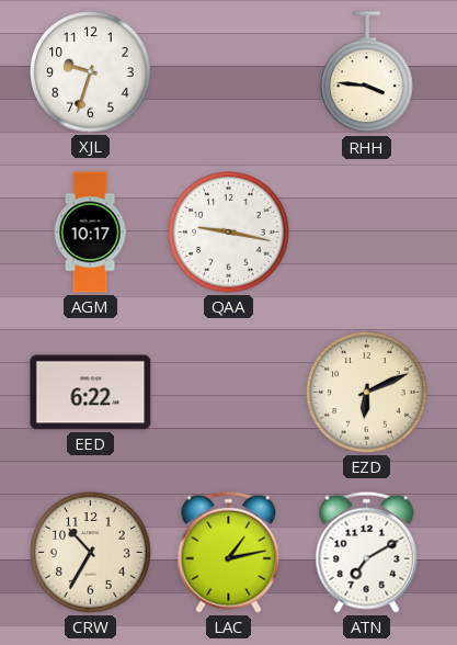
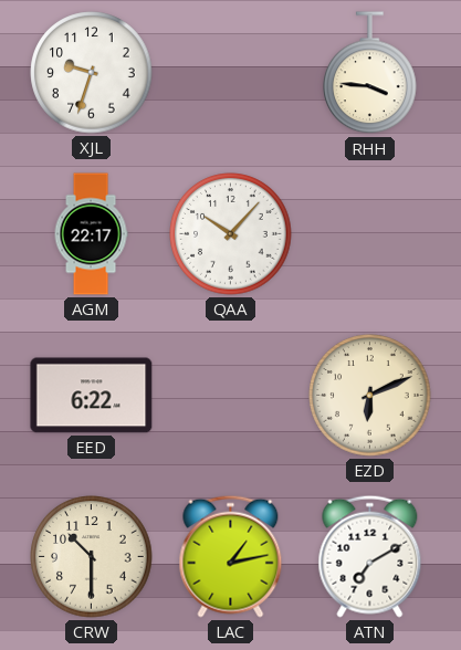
AGM: 10:17 -> 22:17 (91, 234)
QAA: 9:17 -> 10:07 (231, 234)
CRW: 10:35 -> 10:30 (92, 557)
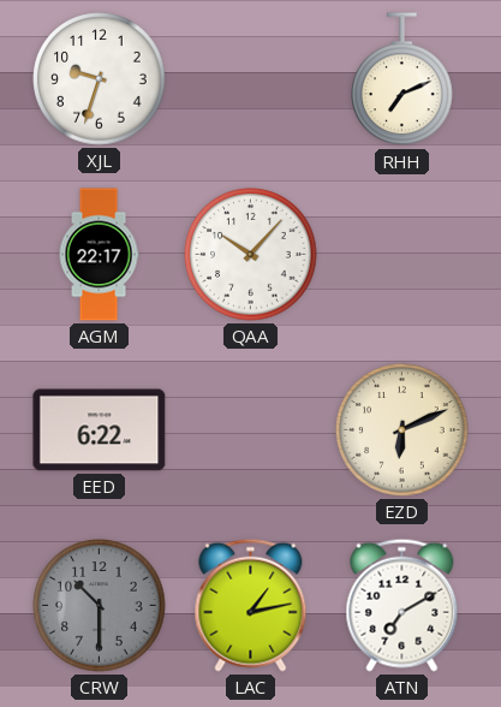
RHH: 3:46 -> 7:11 (402, 79)
CRW dial: cream -> grey (100, 606)
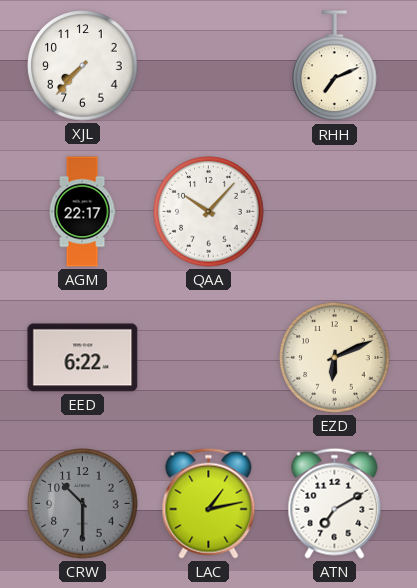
XJL: 9:33 -> 7:37 (83, 66)
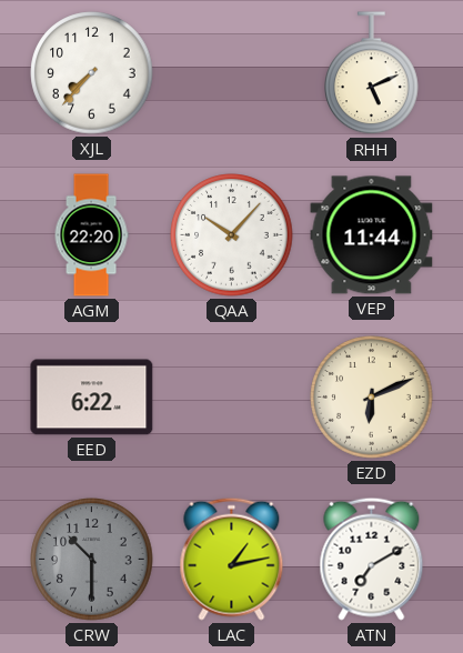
RHH: 7:11 -> 5:11 (372, 73)
AGM: 22:17 -> 22:20 (91, 235)
VEP: none -> 11:44 (372, 235)
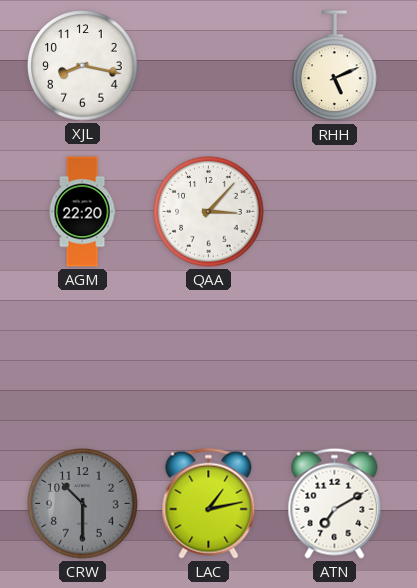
XJL: 7:37 -> 8:17 (83, 66)
QAA: 10:07 -> 3:07 (209, 212)
VEP: 11:44 -> none (372, 235)
EED: 6:22 -> none (92, 398)
EZD: 6:11 -> none (372, 398)
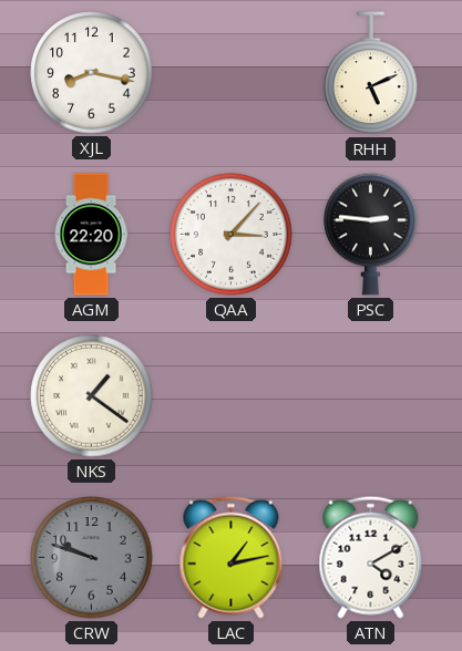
PSC: none -> 2:46 (371, 234)
NKS: none -> 1:21 (92, 396)
CRW: 10:30 -> 9:48 (92, 558)
ATN: 7:10 -> 4:10 (371, 557)
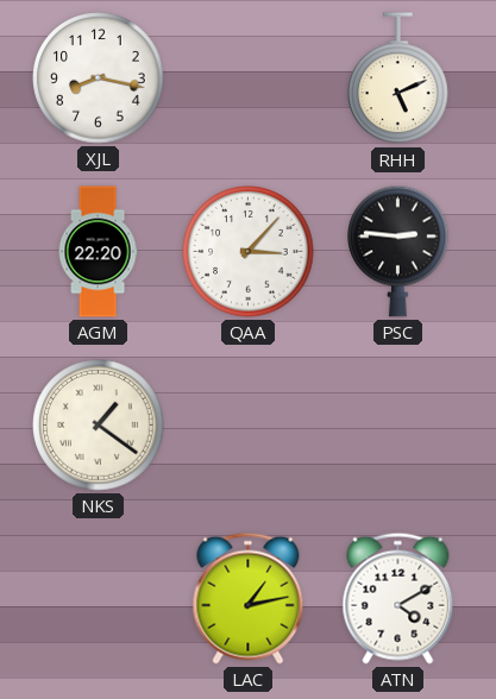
CRW: 9:48 -> none (92, 558)
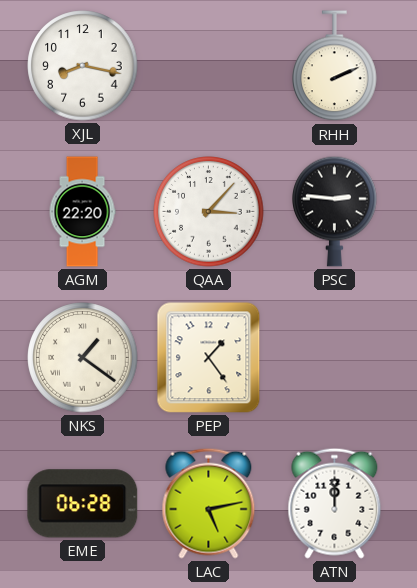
RHH: 5:11 -> 2:11 (335, 66)
PEP: none -> 1:24 (209, 358)
EME: none -> 06:28 (83, 504)
LAC: 1:13 -> 5:13 (209, 503)
ATN: 4:10 -> 12:00 (335, 503)
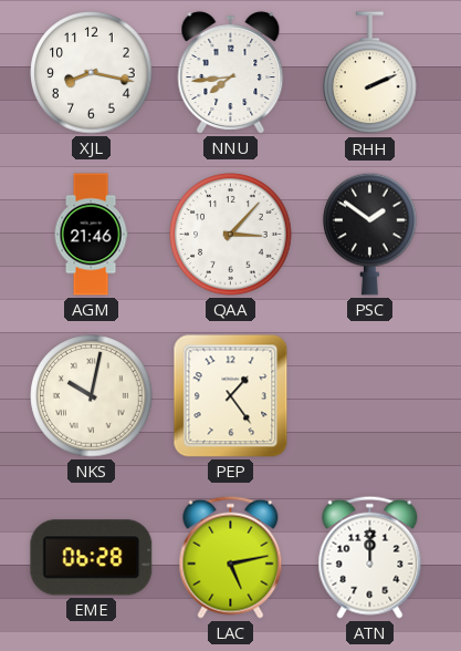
NNU: none -> 7:44 (231, 73)
AGM: 22:20 -> 21:46 (91, 235)
PSC: 2:46 -> 1:51 (370, 234)
NKS: 1:21 -> 10:02 (92, 396)
